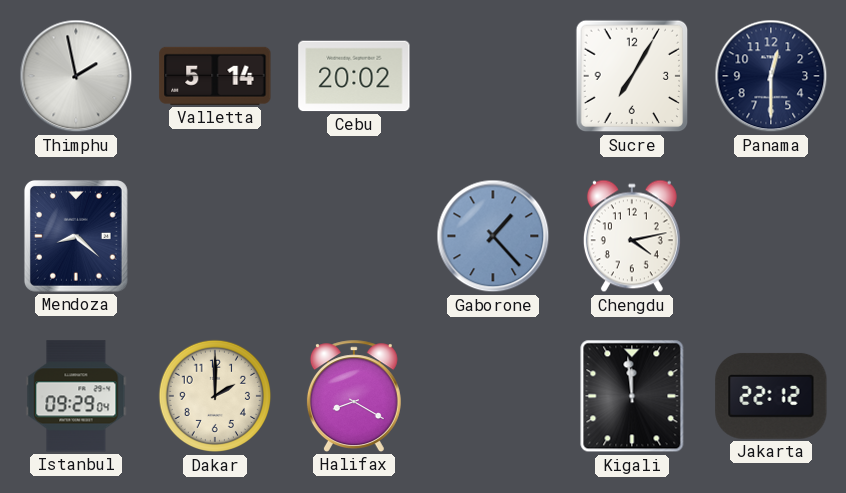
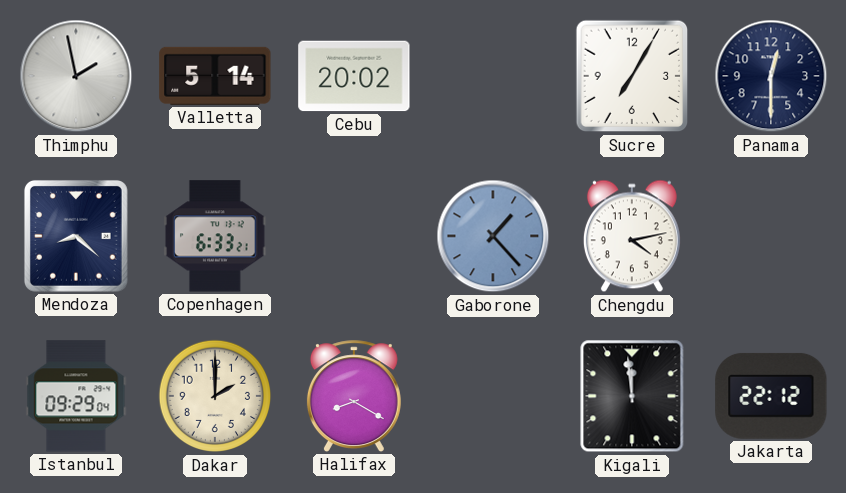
Copenhagen: none -> 6:33 (215, 236)
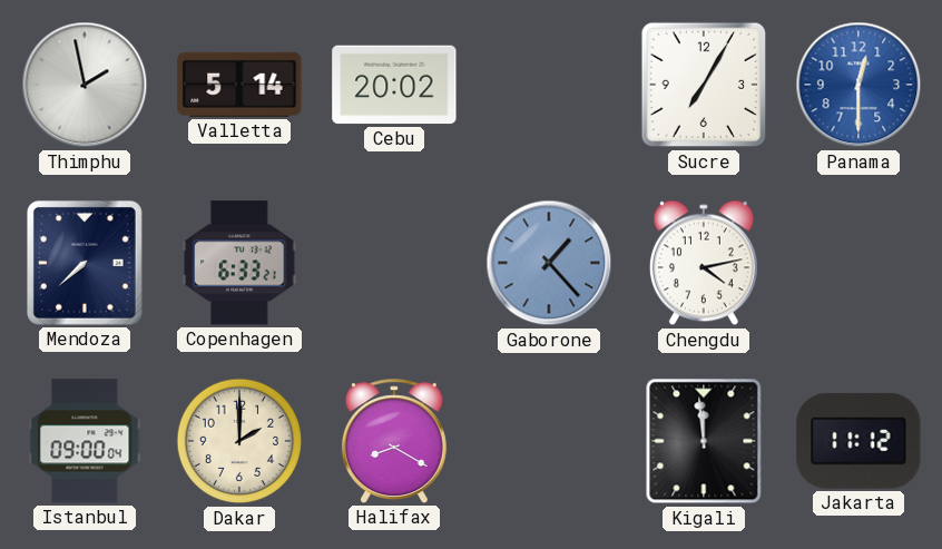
Panama dial: navy -> blue (858, 85)
Mendoza: 8:22 -> 7:38 (85, 263)
Istanbul: 09:29 -> 09:00 (85, 441)
Jakarta: 22:12 -> 11:12 (858, 441)
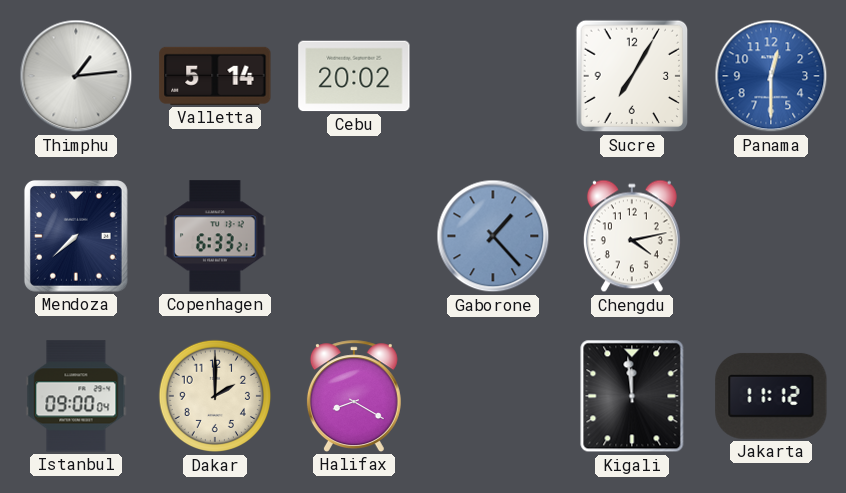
Thimphu: 1:58 -> 1:14 (76, 76)
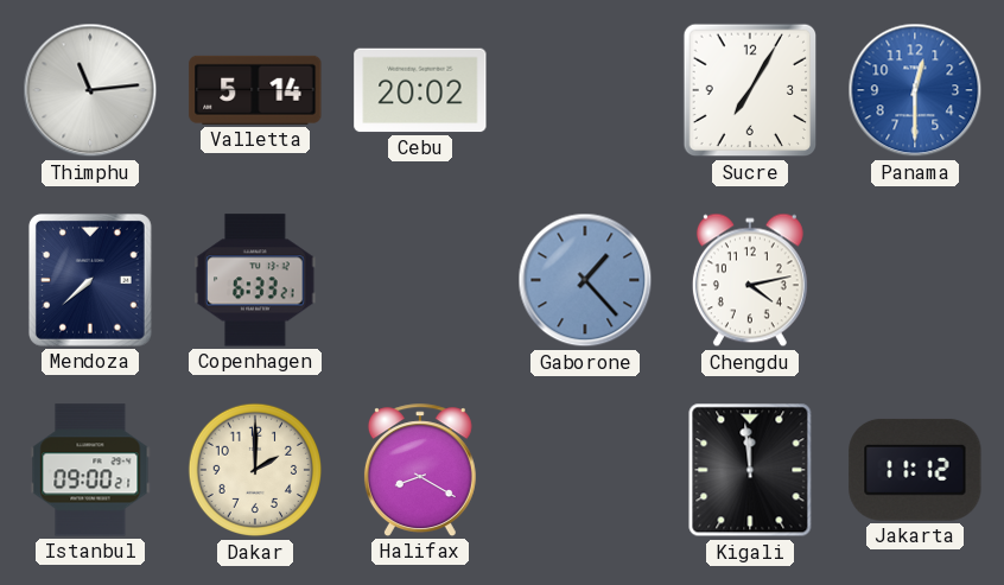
Thimphu: 1:14 -> 11:14 (90, 90)
Istanbul: 09:00:04 -> 09:00:21 (90, 470)
